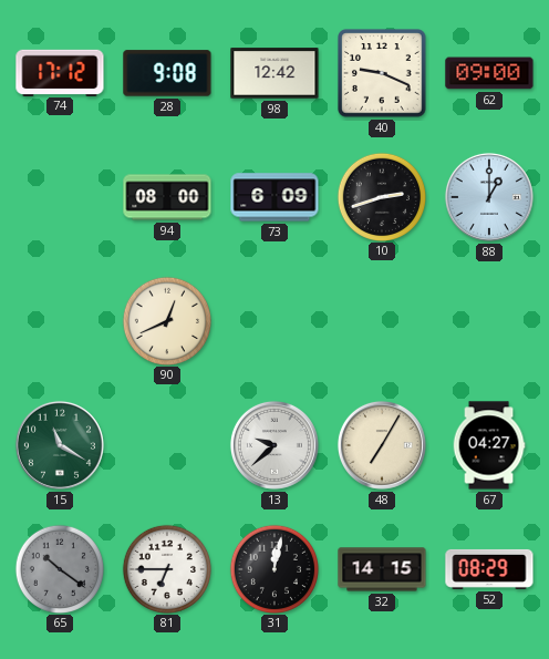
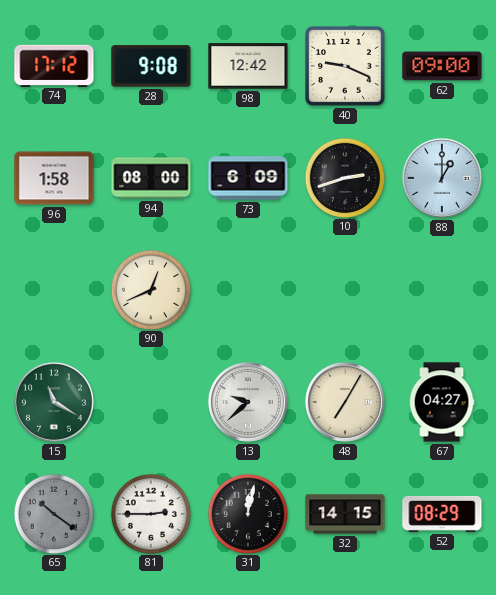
96: none -> 1:58 (54, 178)
81: 6:45 -> 2:45 (150, 513)
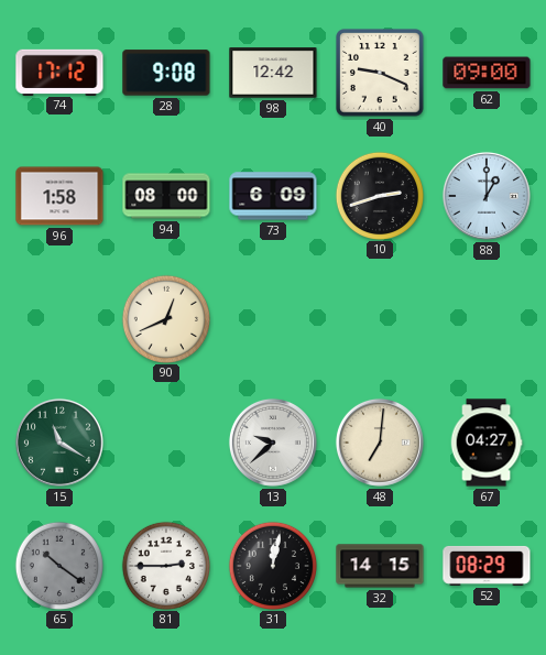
48: 7:05 -> 7:01 (380, 443)
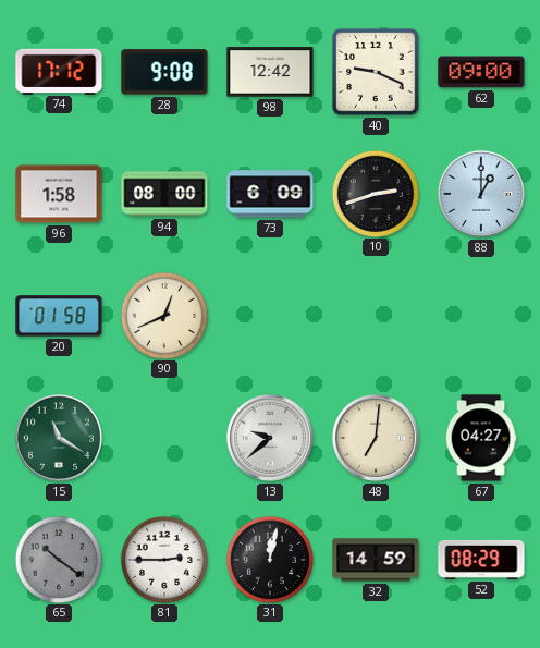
20: none -> 01:58 (59, 316)
32: 14:15 -> 14:59 (376, 560)
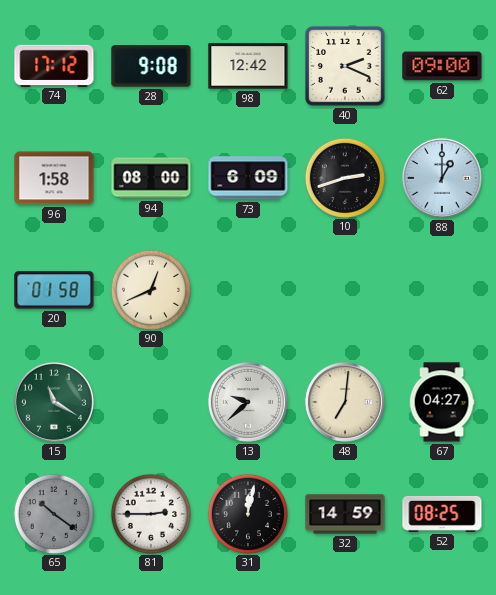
40: 9:19 -> 2:19 (345, 66)
52: 08:29 -> 08:25 (442, 514)
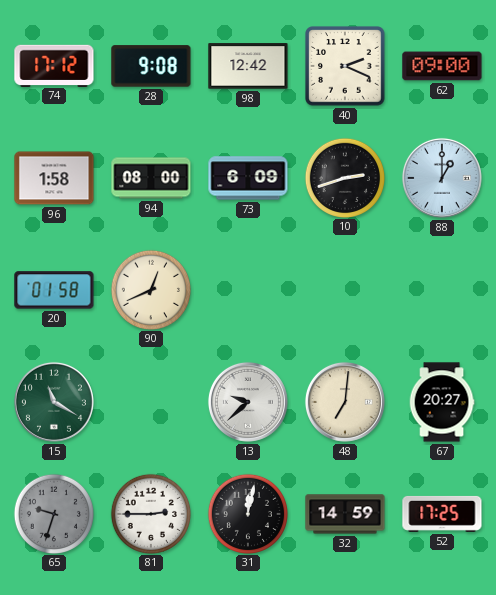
67: 04:27 -> 20:27 (442, 402)
65: 10:21 -> 9:33 (53, 513)
52: 08:25 -> 17:25 (442, 514)
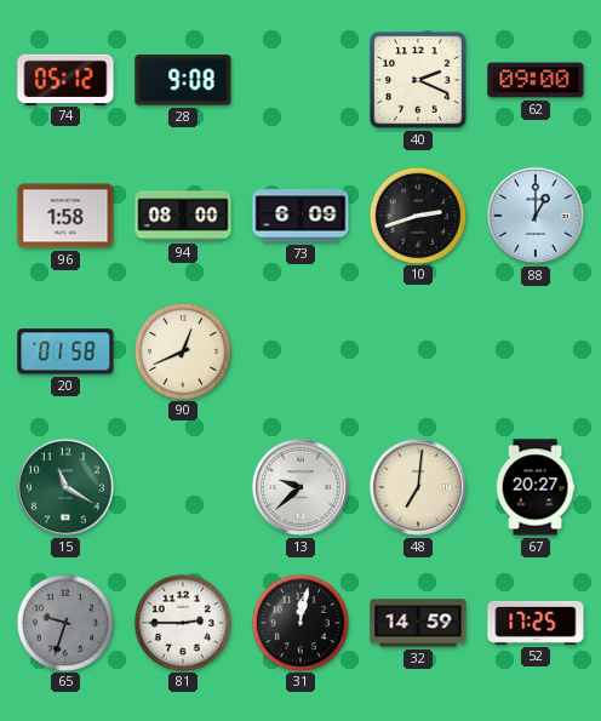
74: 17:12 -> 05:12 (65, 79)
98: 12:42 -> none (248, 66)
